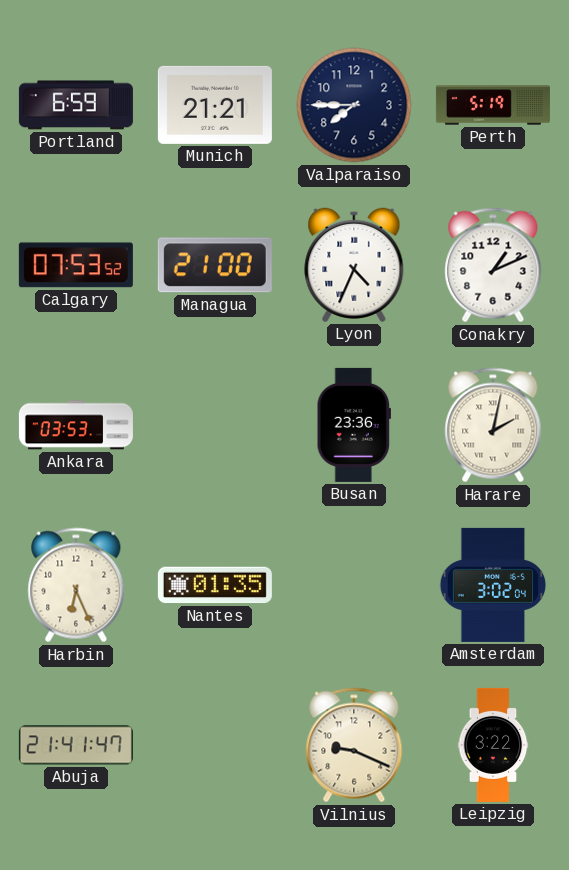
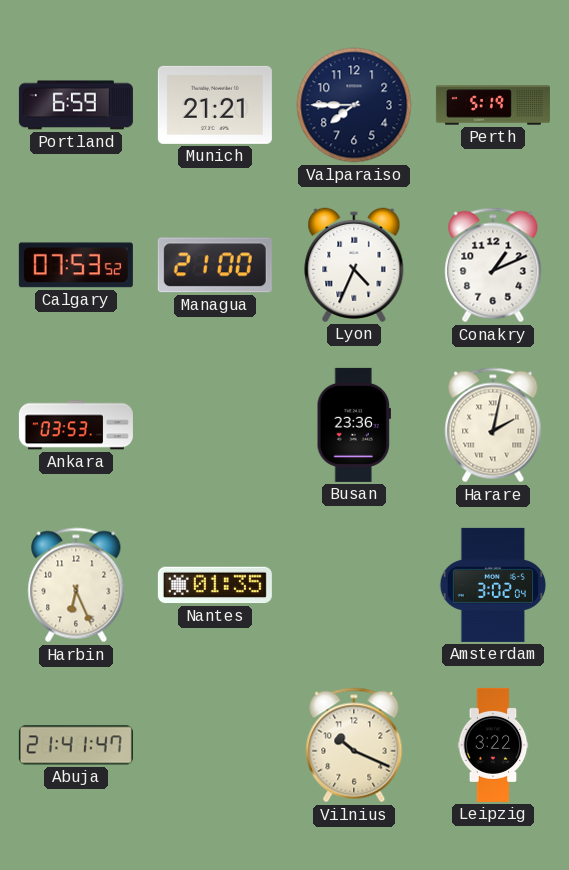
Vilnius: 9:19 -> 10:19 (354, 745)
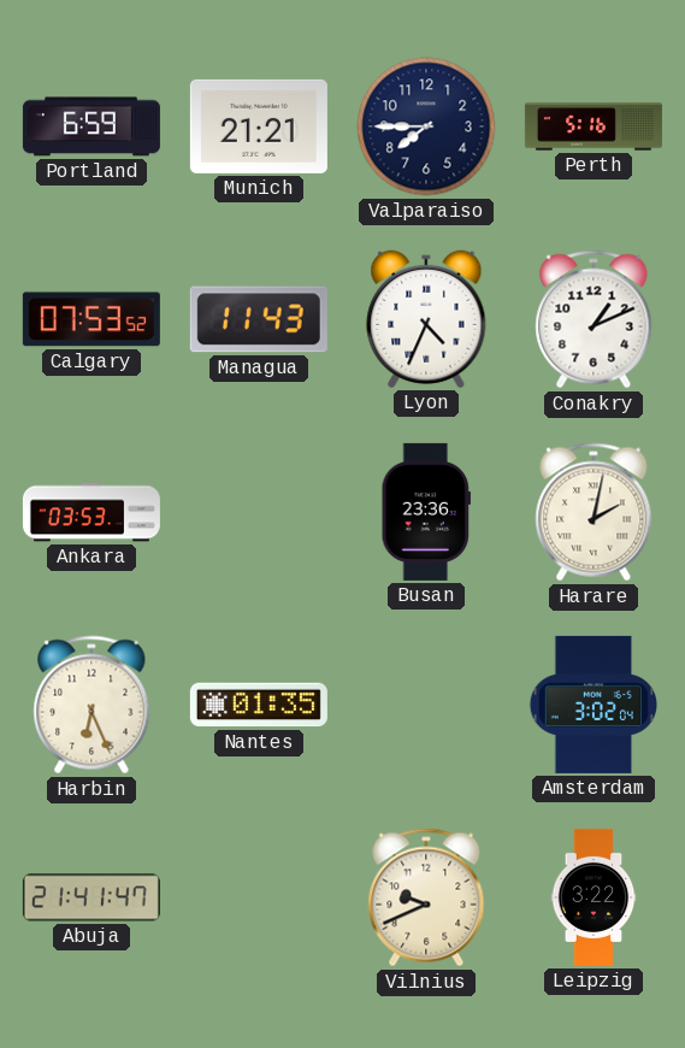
Perth: 5:19 -> 5:16 (594, 126)
Managua: 21:00 -> 11:43 (259, 319)
Vilnius: 10:19 -> 9:41 (426, 897)
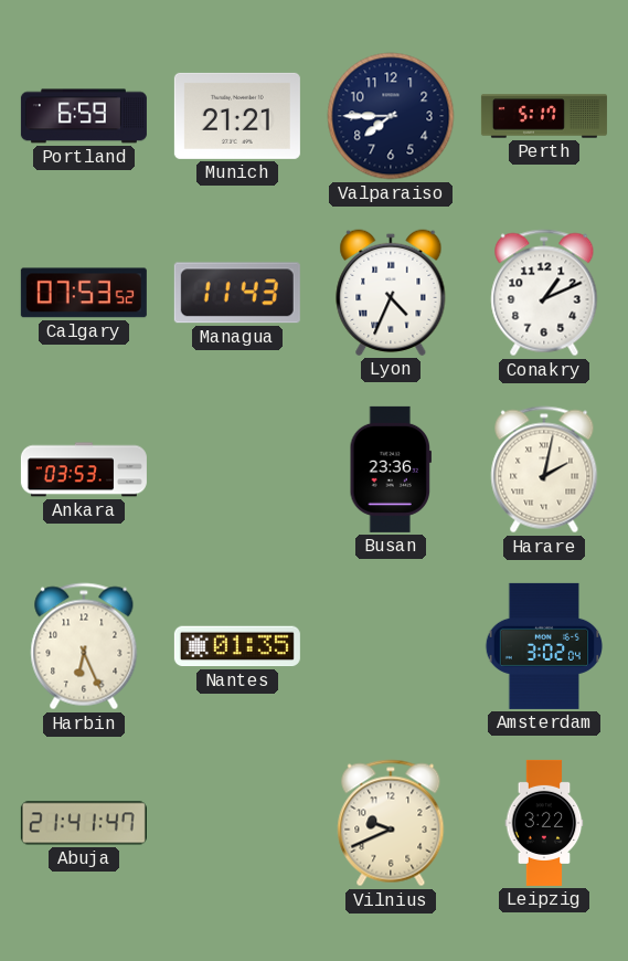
Perth: 5:16 -> 5:17 (544, 116)
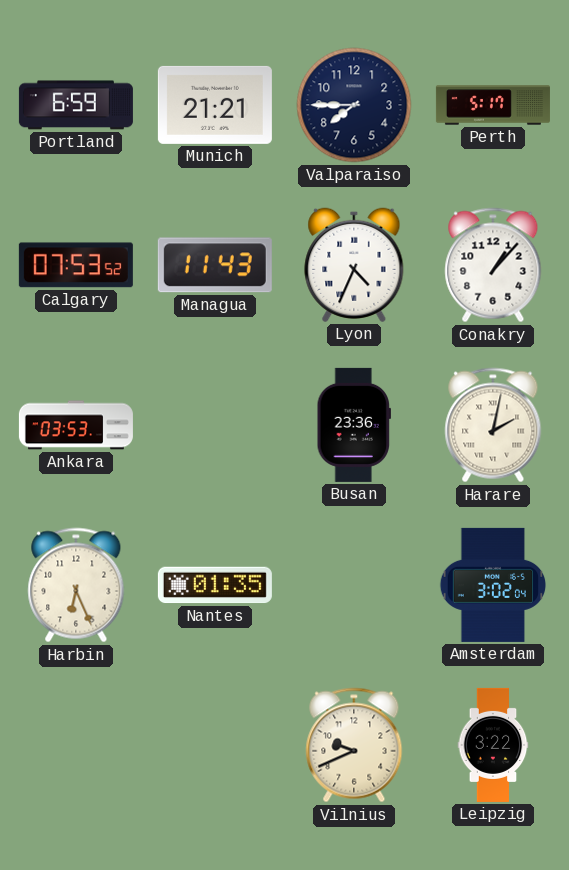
Conakry: 1:11 -> 1:07 (493, 265)
Abuja: 21:41 -> none (84, 823)
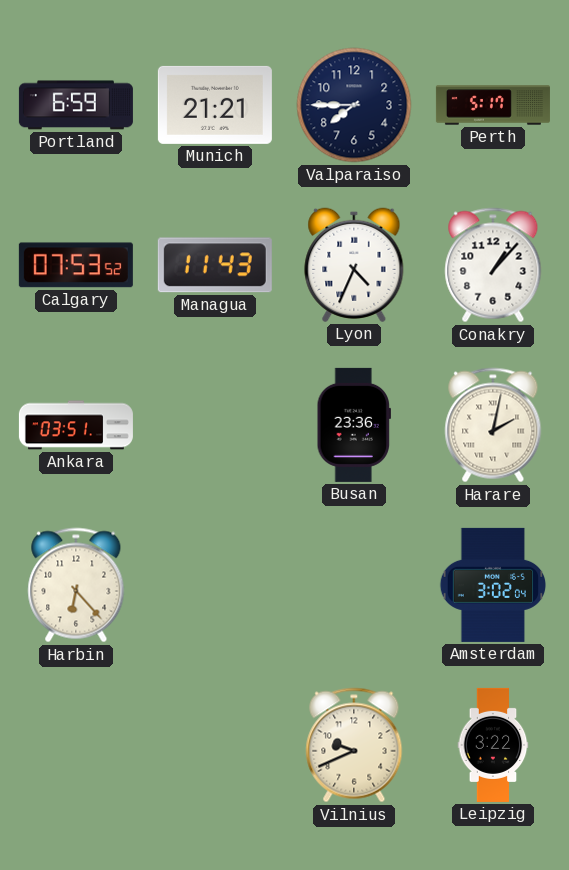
Ankara: 03:53 -> 03:51 (76, 425)
Harbin: 6:26 -> 6:23 (76, 585)
Nantes: 01:35 -> none (215, 585)
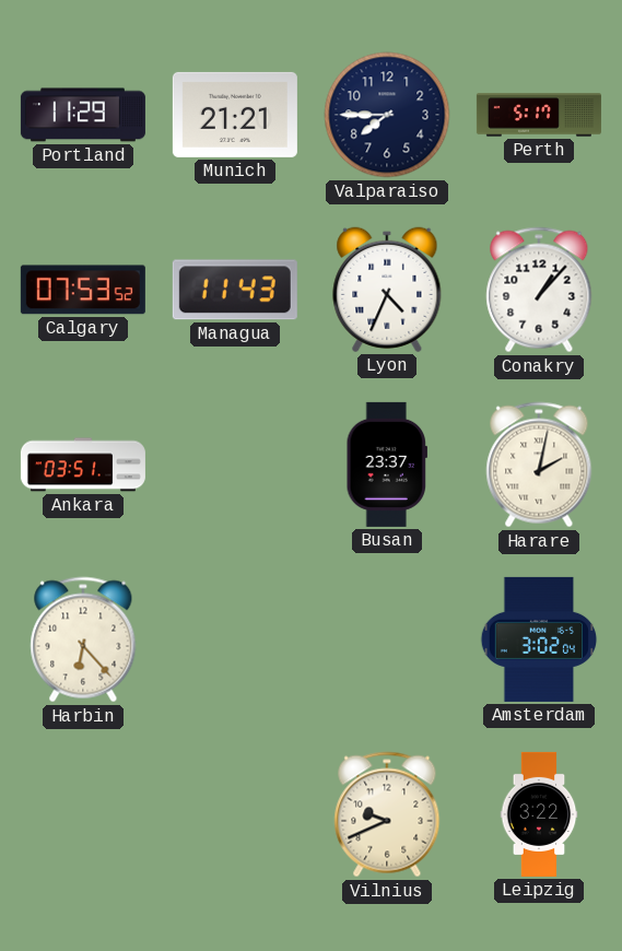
Portland: 6:59 -> 11:29 (83, 115)
Busan: 23:36 -> 23:37 (386, 465)
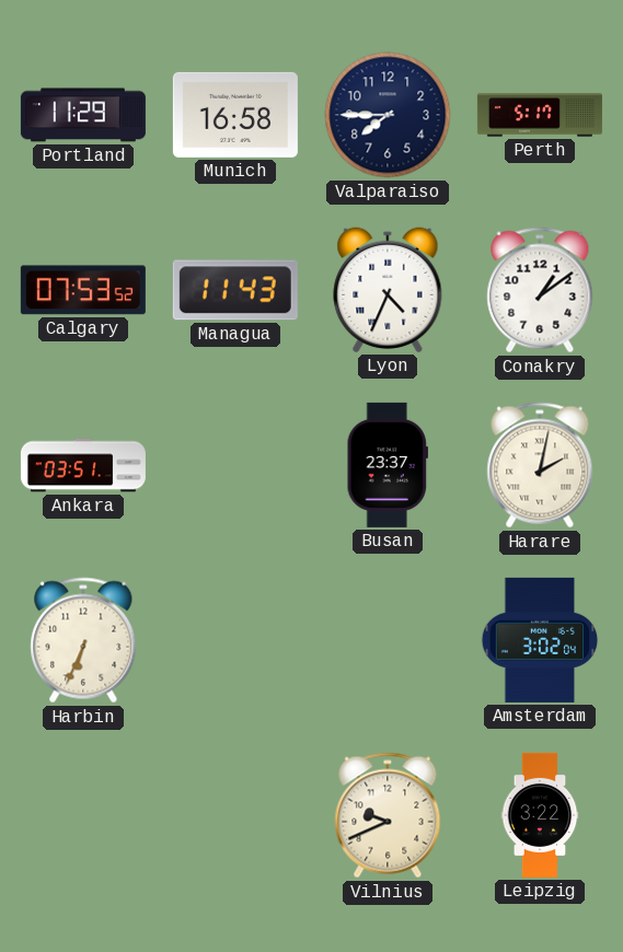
Munich: 21:21 -> 16:58 (235, 115)
Conakry: 1:07 -> 1:09 (540, 290)
Harbin: 6:23 -> 6:34 (83, 640)
